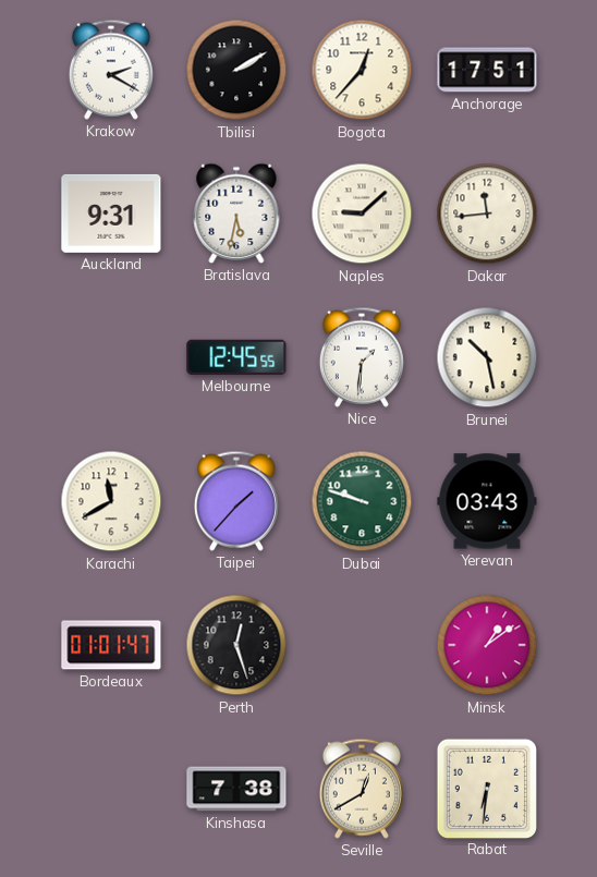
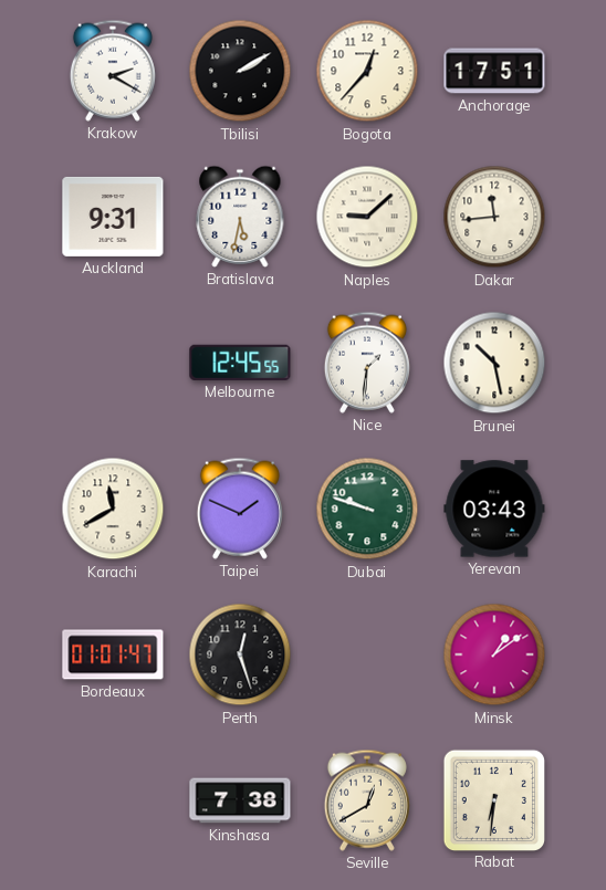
Taipei: 1:37 -> 1:49 (240, 509)
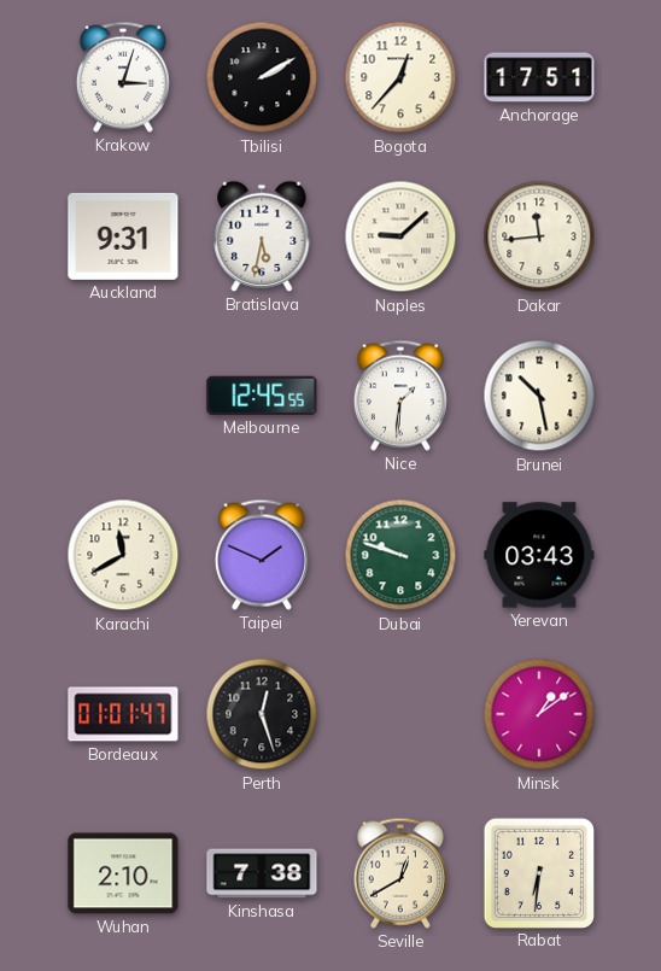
Krakow: 2:20 -> 3:03 (123, 77)
Wuhan: none -> 2:10 (123, 873)
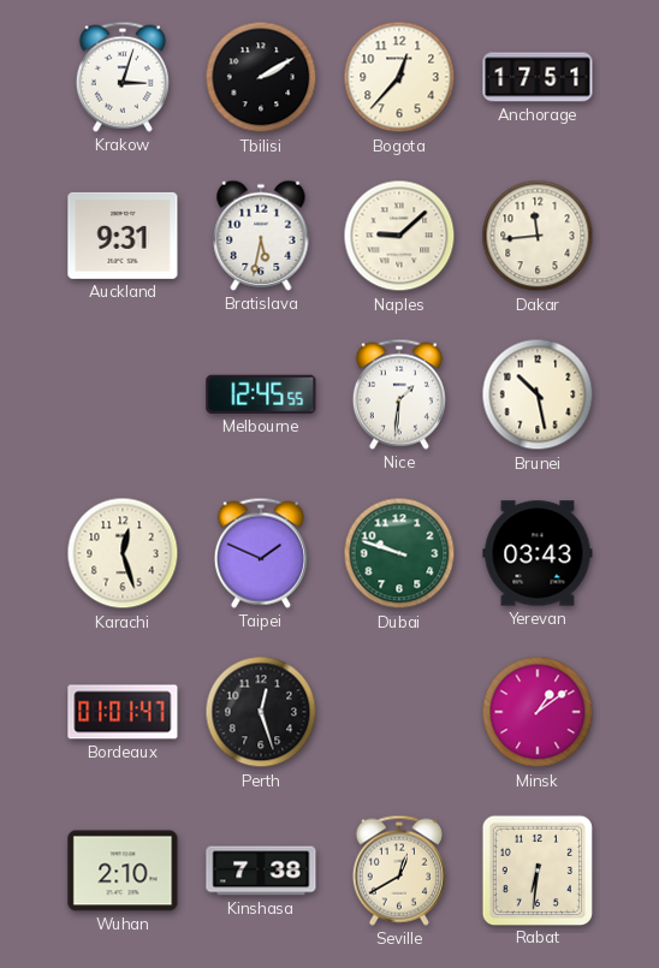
Karachi: 11:40 -> 12:27 (123, 553)
